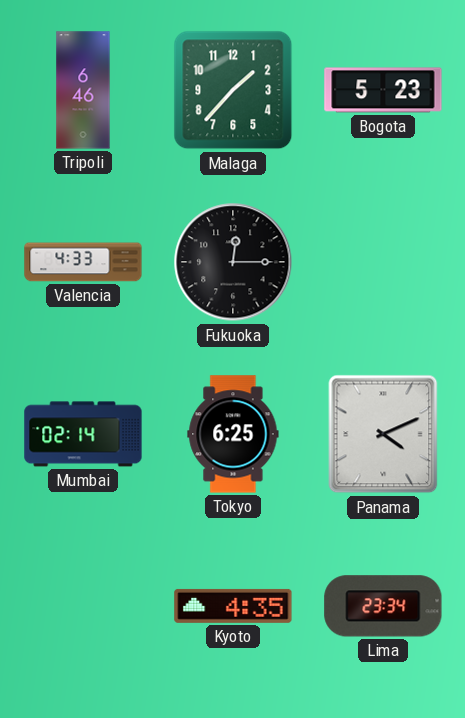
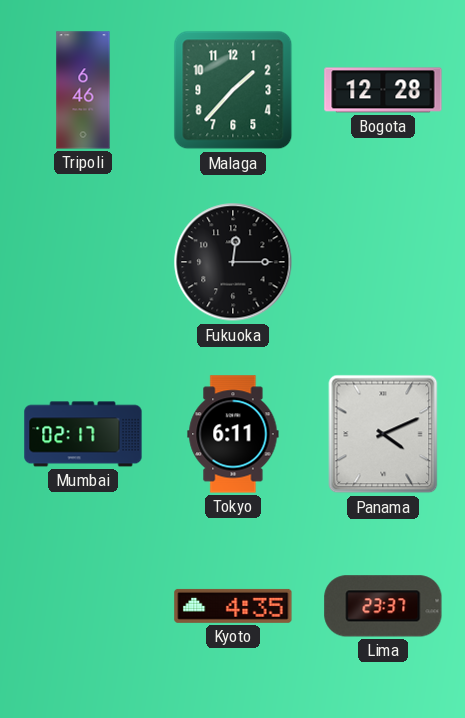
Bogota: 5:23 -> 12:28 (383, 90)
Valencia: 4:33 -> none (83, 262)
Mumbai: 02:14 -> 02:17 (83, 434)
Tokyo: 6:25 -> 6:11 (233, 434)
Lima: 23:34 -> 23:37 (383, 606)
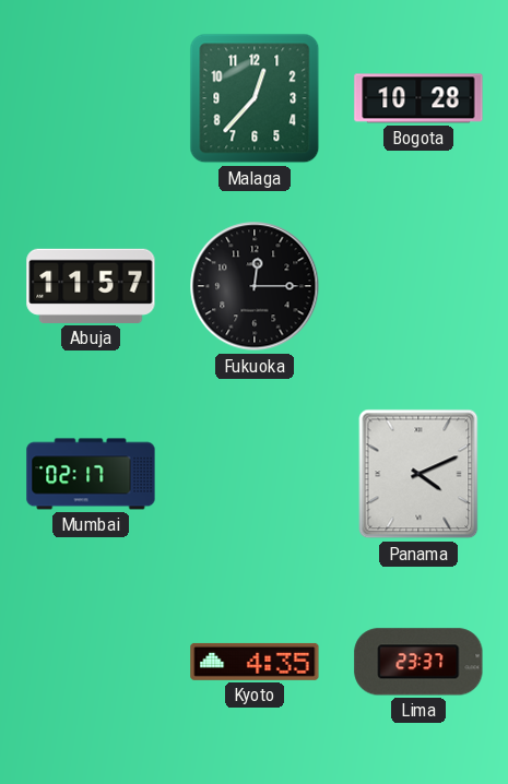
Tripoli: 6:46 -> none (83, 90)
Malaga: 1:37 -> 12:37 (255, 98)
Bogota: 12:28 -> 10:28 (418, 98)
Abuja: none -> 11:57 (91, 286)
Tokyo: 6:11 -> none (233, 434)
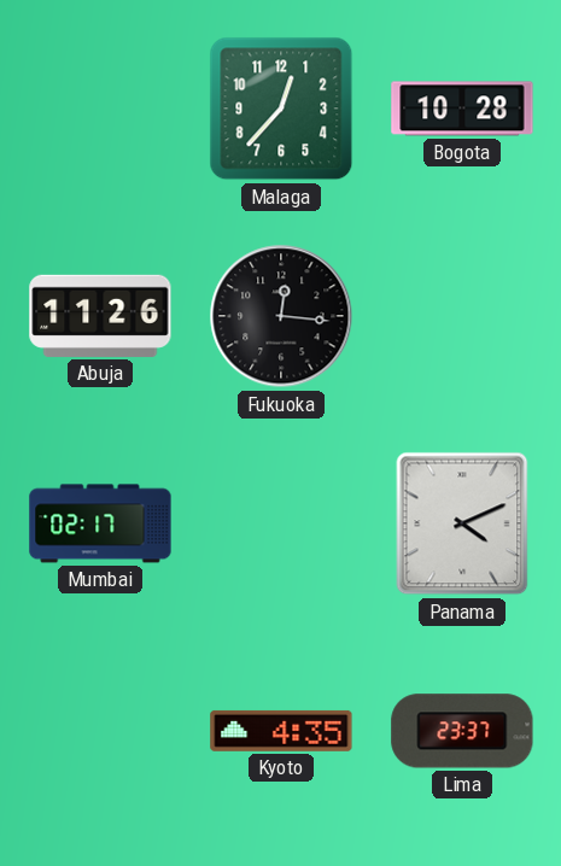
Abuja: 11:57 -> 11:26 (100, 316)
Fukuoka: 12:15 -> 12:16 (281, 316)
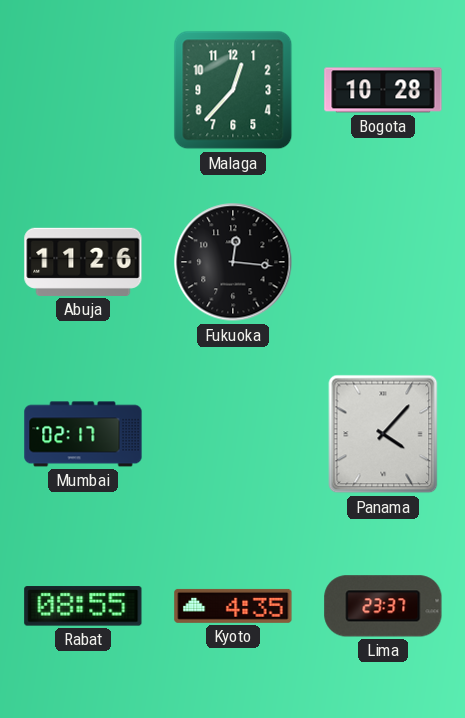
Panama: 4:11 -> 4:07 (383, 434)
Rabat: none -> 08:55 (83, 606)
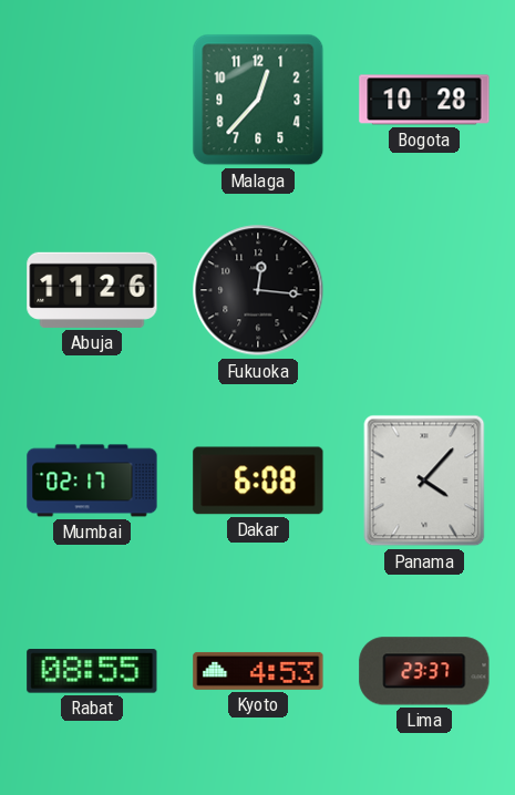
Dakar: none -> 6:08 (258, 481)
Kyoto: 4:35 -> 4:53 (258, 671)
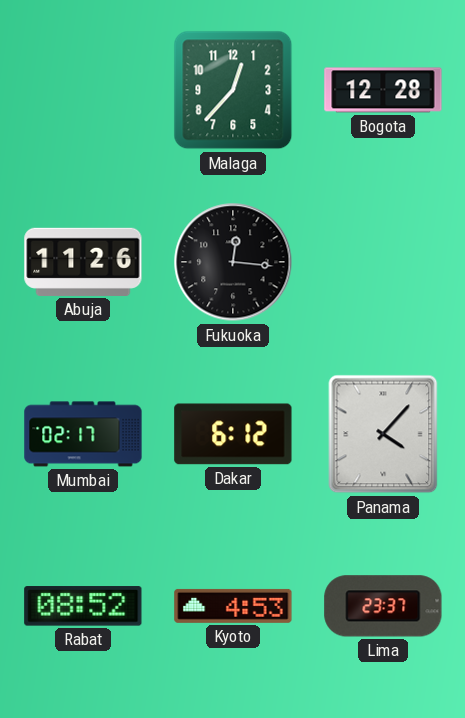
Bogota: 10:28 -> 12:28 (383, 90)
Dakar: 6:08 -> 6:12 (233, 434)
Rabat: 08:55 -> 08:52 (83, 606)
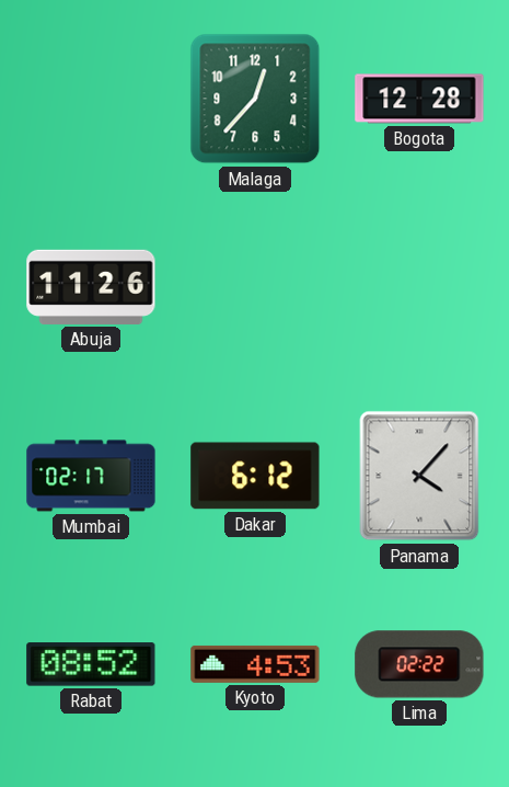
Fukuoka: 12:16 -> none (233, 262)
Lima: 23:37 -> 02:22 (419, 664)
